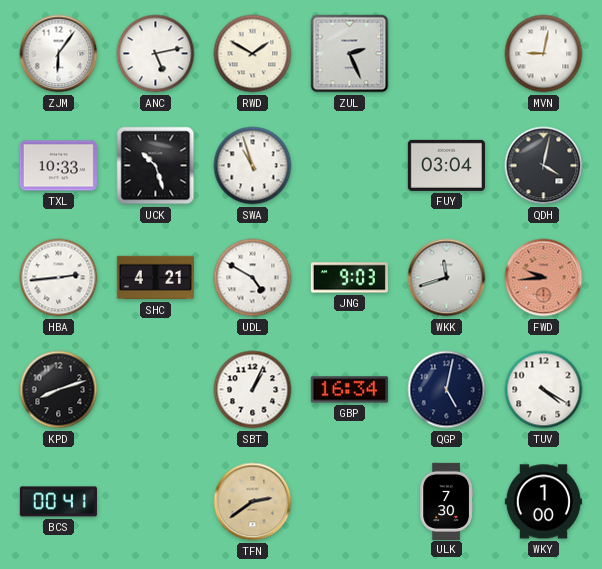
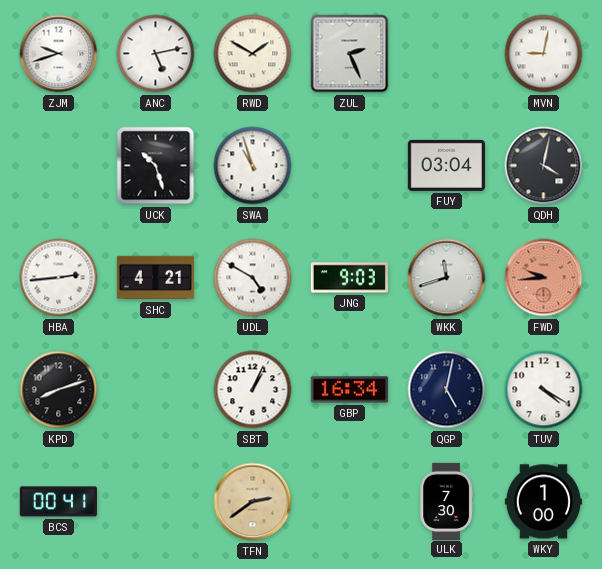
ZJM: 6:06 -> 9:42 (59, 54)
TXL: 10:33 -> none (58, 166)
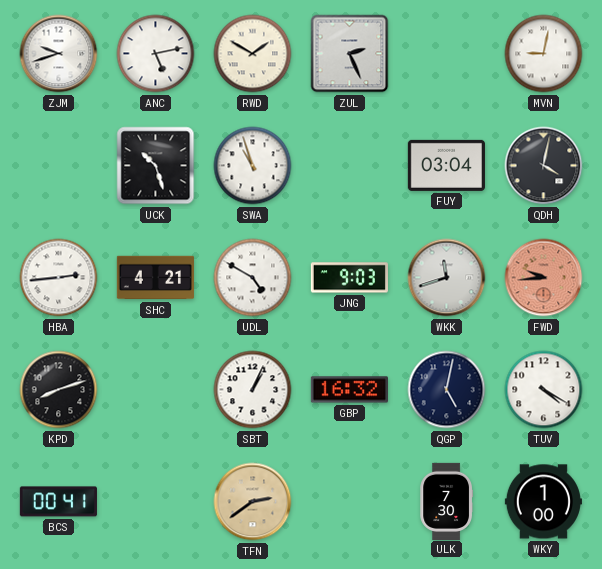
GBP: 16:34 -> 16:32 (349, 390)
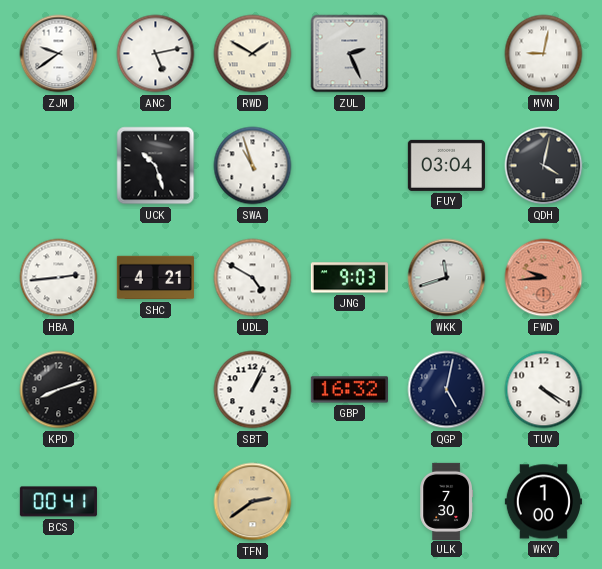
ZJM: 9:42 -> 9:39 (59, 54)
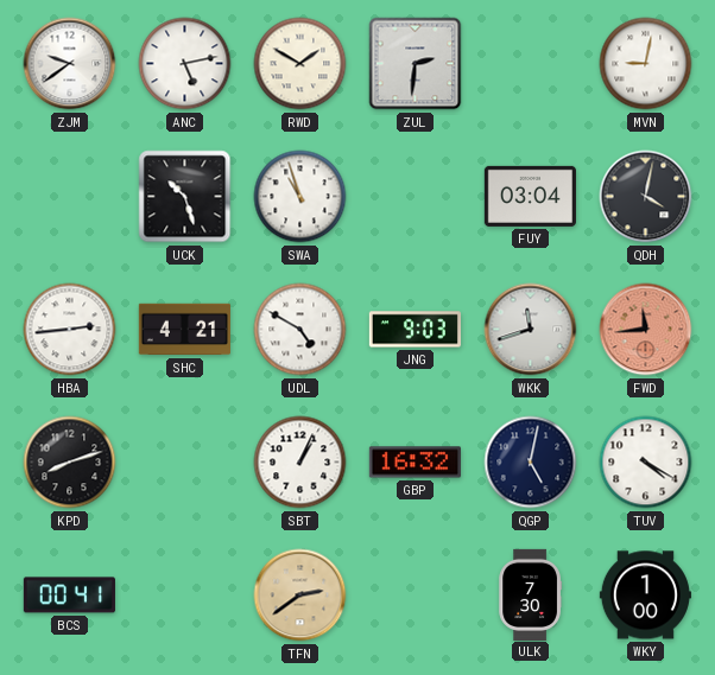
ZUL: 2:26 -> 2:31 (416, 64)
FWD: 9:44 -> 11:44 (646, 330)
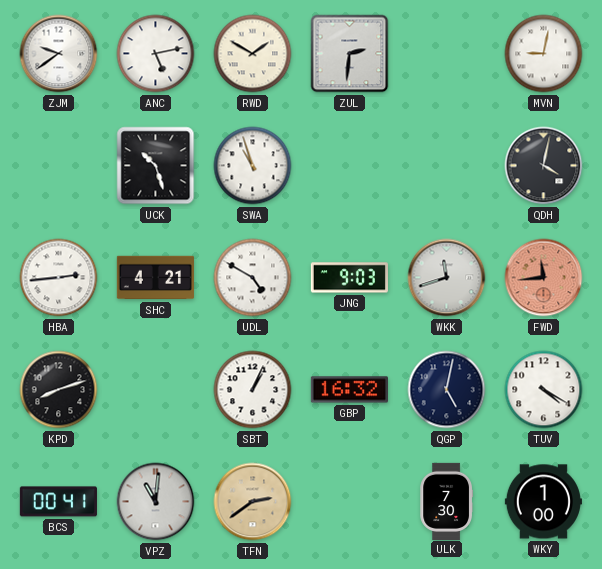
FUY: 03:04 -> none (530, 196)
VPZ: none -> 11:01 (156, 502)
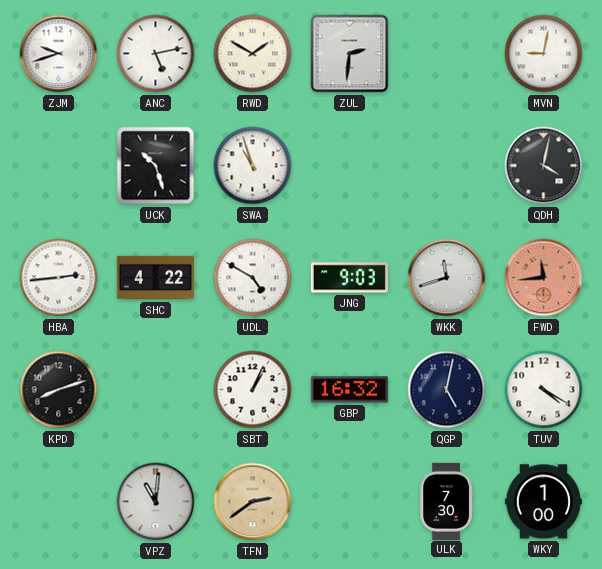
ZJM: 9:39 -> 9:42 (59, 54)
SHC: 4:21 -> 4:22 (155, 278)
BCS: 00:41 -> none (58, 502)
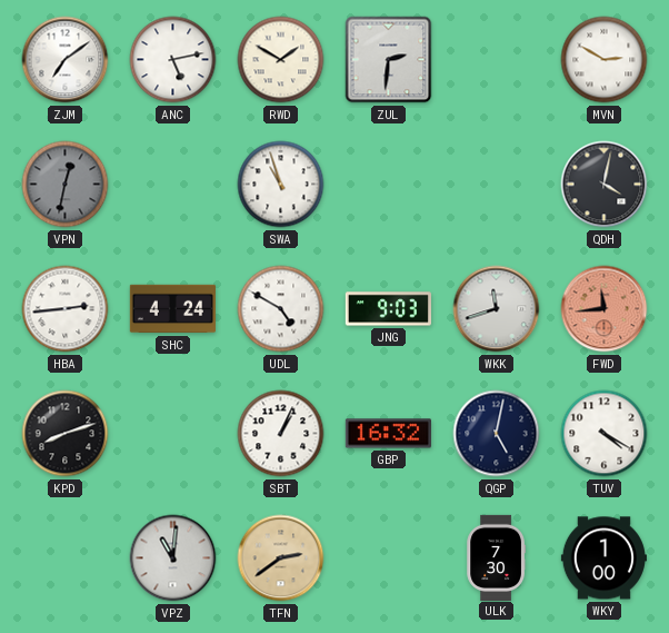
ZJM: 9:42 -> 7:09 (66, 60)
MVN: 9:02 -> 2:50 (605, 60)
VPN: none -> 12:32 (66, 185)
UCK: 10:27 -> none (156, 166)
SHC: 4:22 -> 4:24 (172, 309)
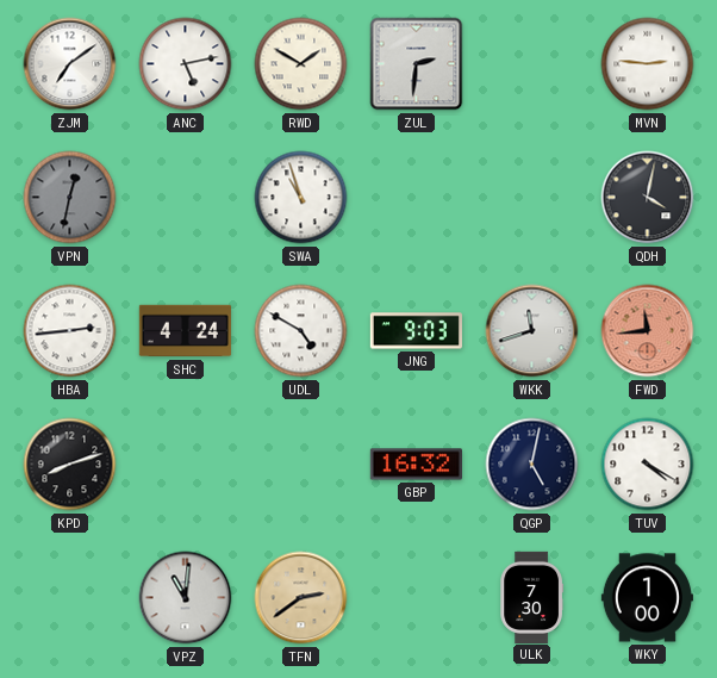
MVN: 2:50 -> 2:46 (648, 64)
SBT: 1:04 -> none (281, 434)
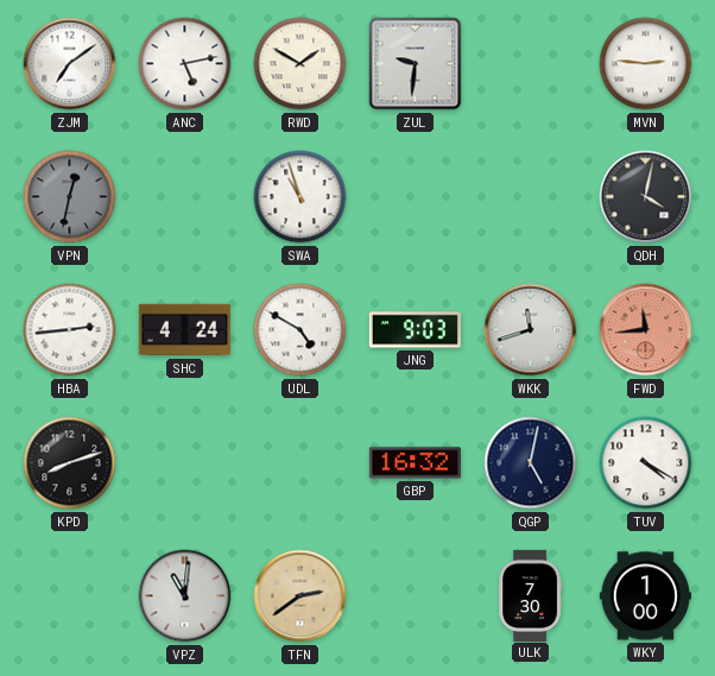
ZUL: 2:31 -> 9:31 (416, 64)
